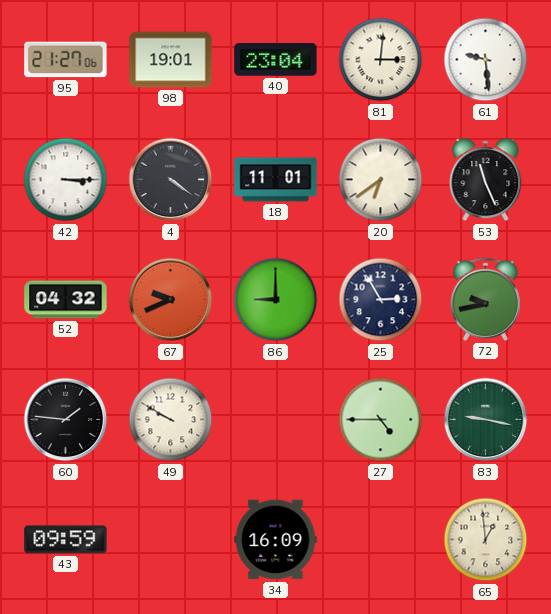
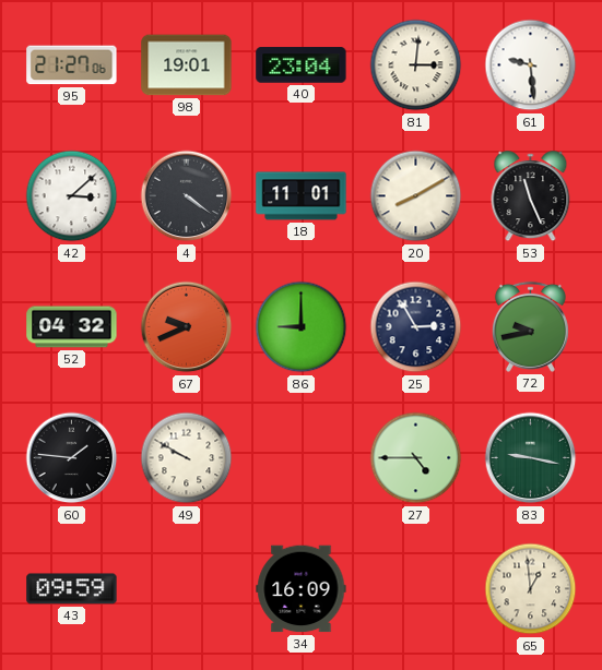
42: 3:15 -> 3:08 (72, 196)
20: 6:39 -> 8:10 (416, 196)
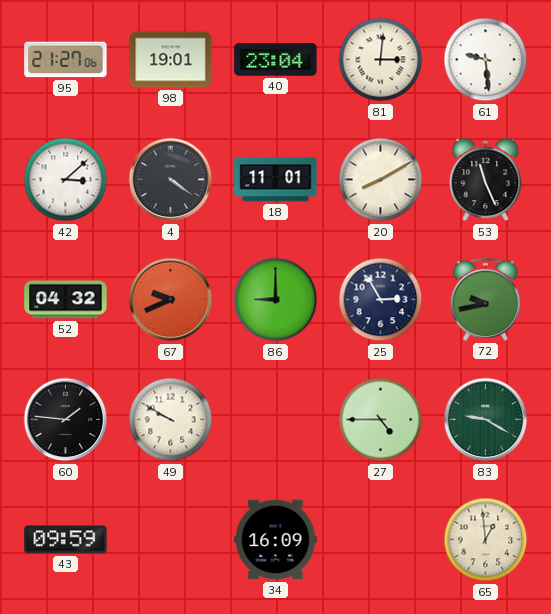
83: 9:17 -> 9:20 (486, 420)
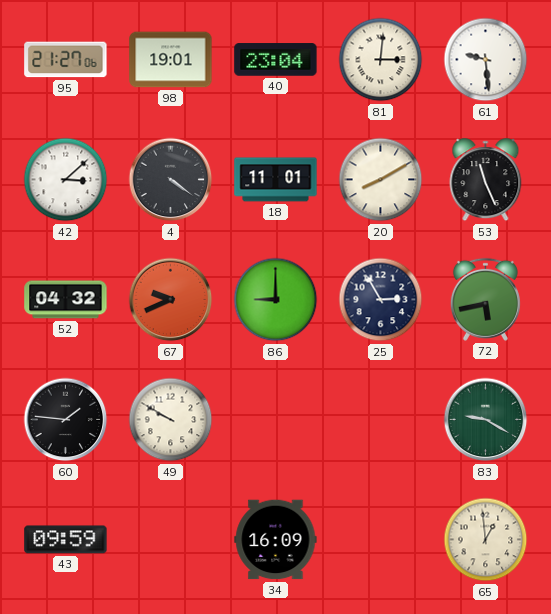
72: 9:43 -> 5:43 (485, 299)
27: 4:45 -> none (381, 420)
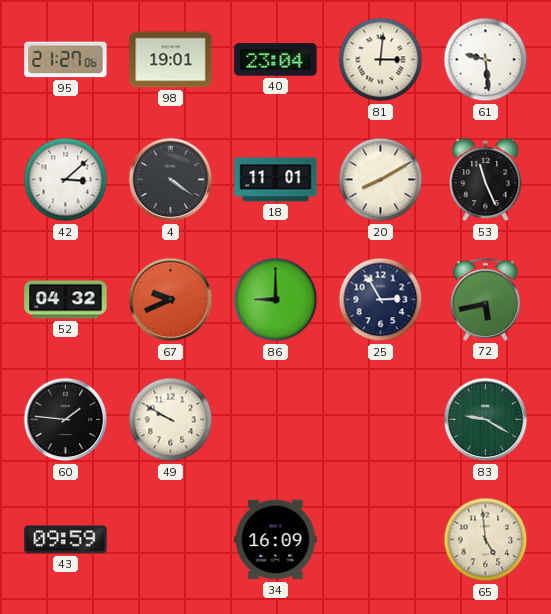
65: 12:59 -> 4:59 (486, 540)
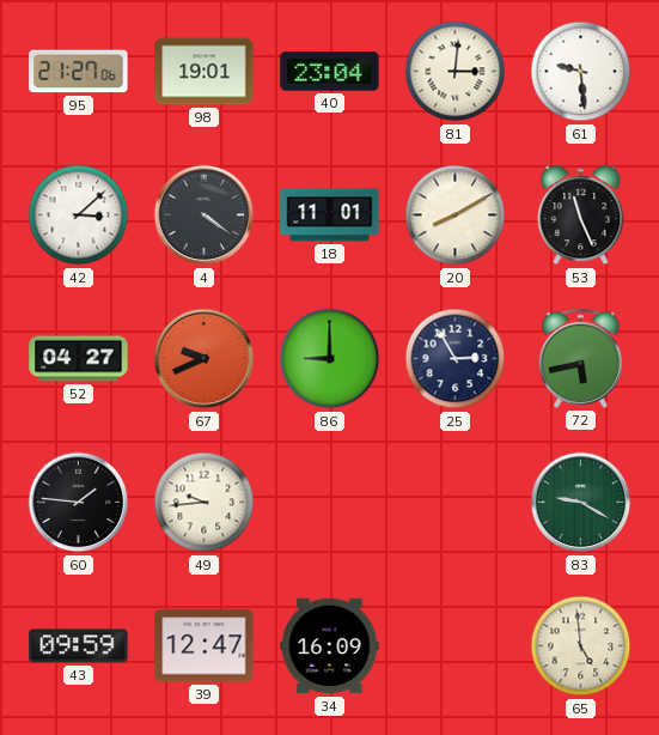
52: 04:32 -> 04:27 (79, 359)
49: 9:50 -> 9:44 (205, 503)
39: none -> 12:47 (205, 646)
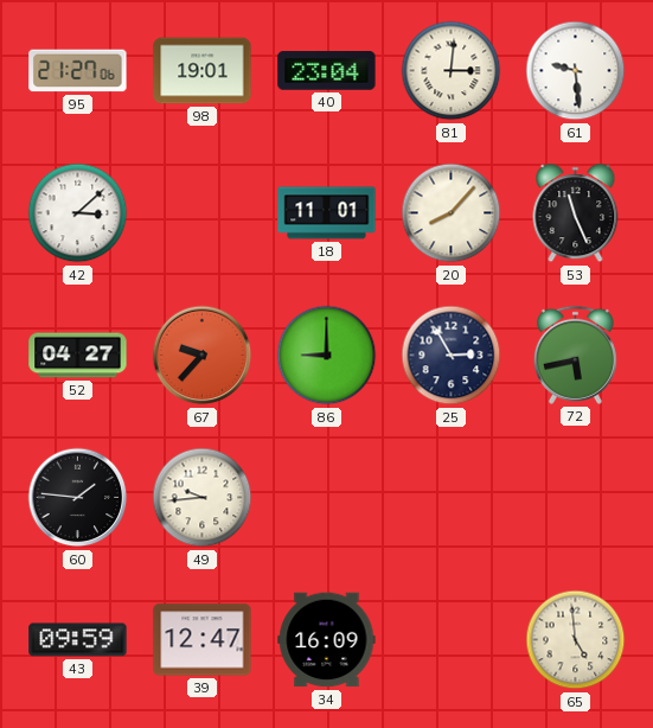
4: 4:21 -> none (205, 215)
20: 8:10 -> 8:07 (452, 213)
67: 9:41 -> 9:37 (203, 356)
83: 9:20 -> none (581, 503)
